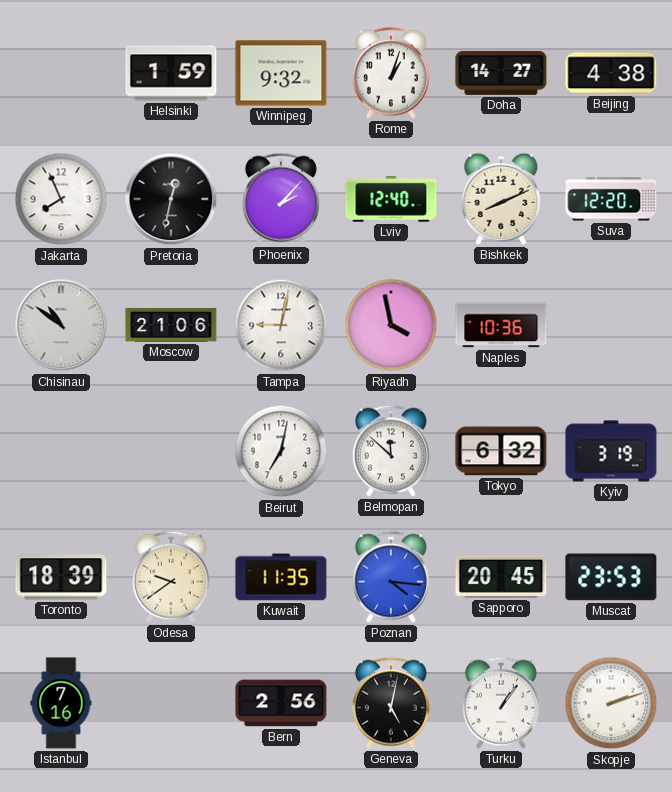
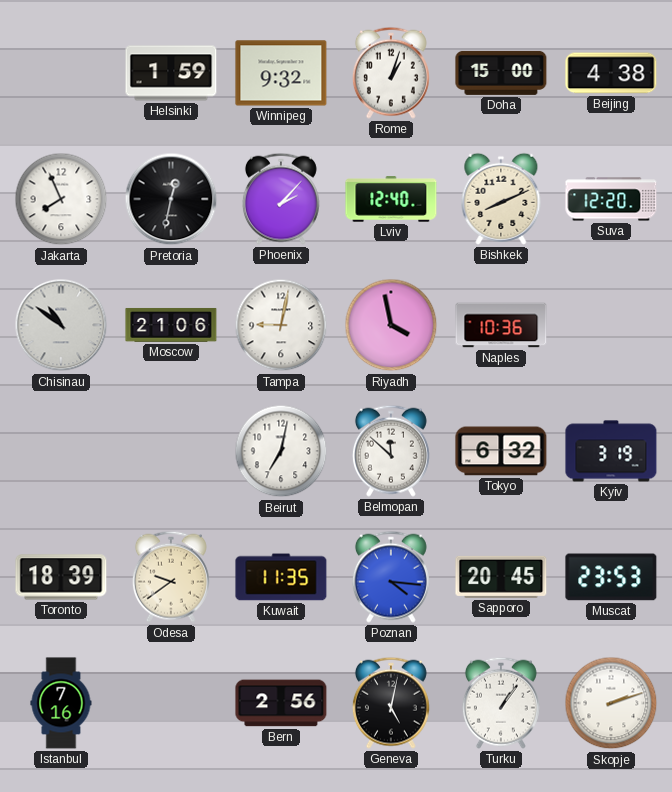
Doha: 14:27 -> 15:00 (501, 73)
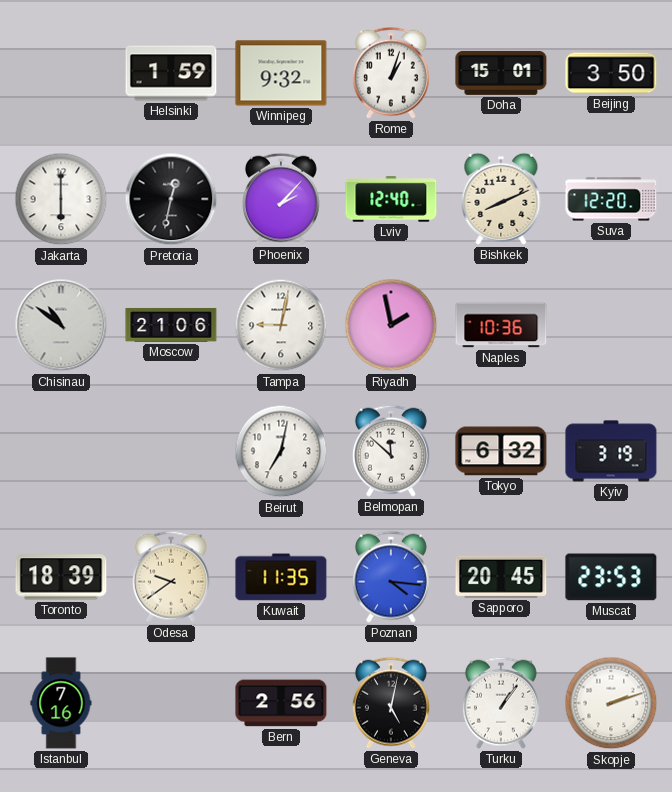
Doha: 15:00 -> 15:01 (501, 73)
Beijing: 4:38 -> 3:50 (611, 73)
Jakarta: 7:56 -> 6:00 (61, 199)
Riyadh: 3:58 -> 1:58 (391, 325)
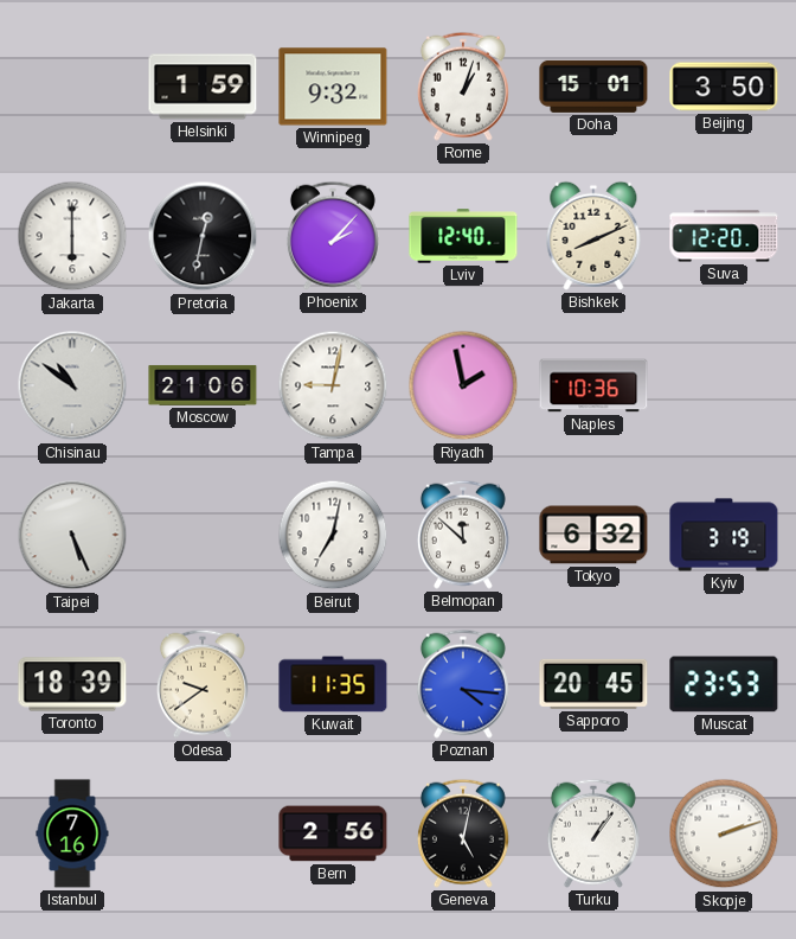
Taipei: none -> 5:26 (72, 535)
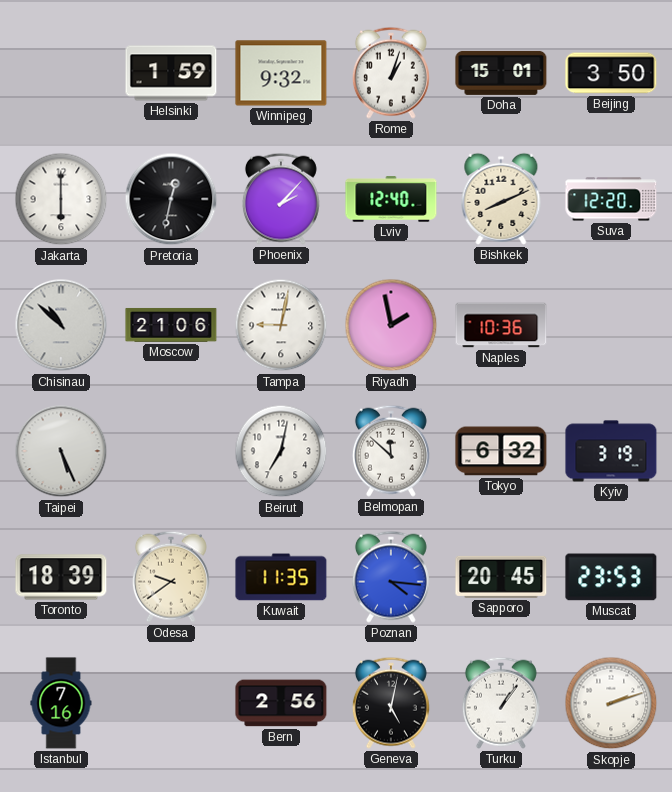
Chisinau: 10:51 -> 10:52 (61, 325)
